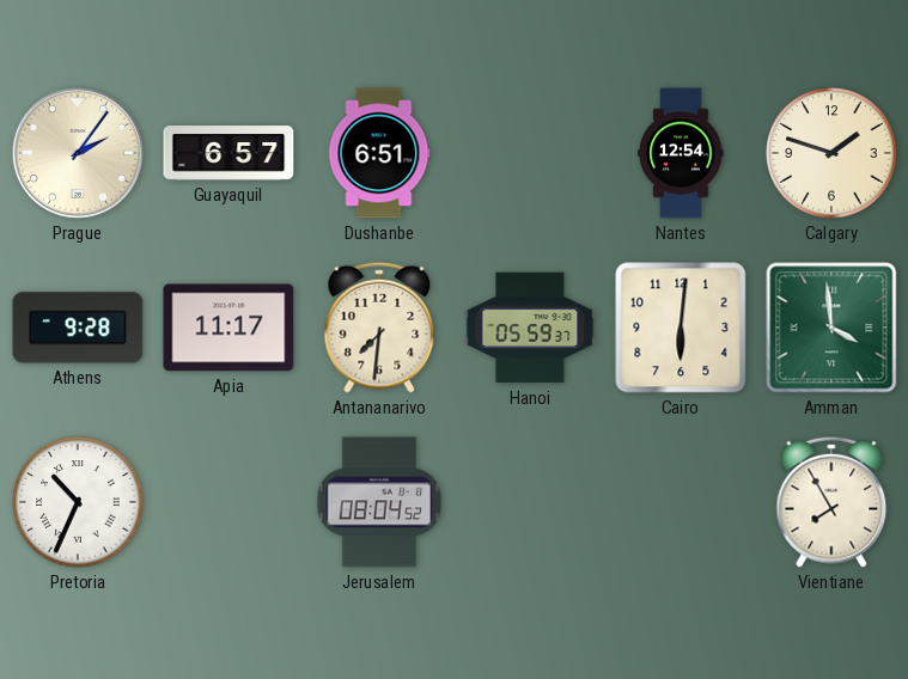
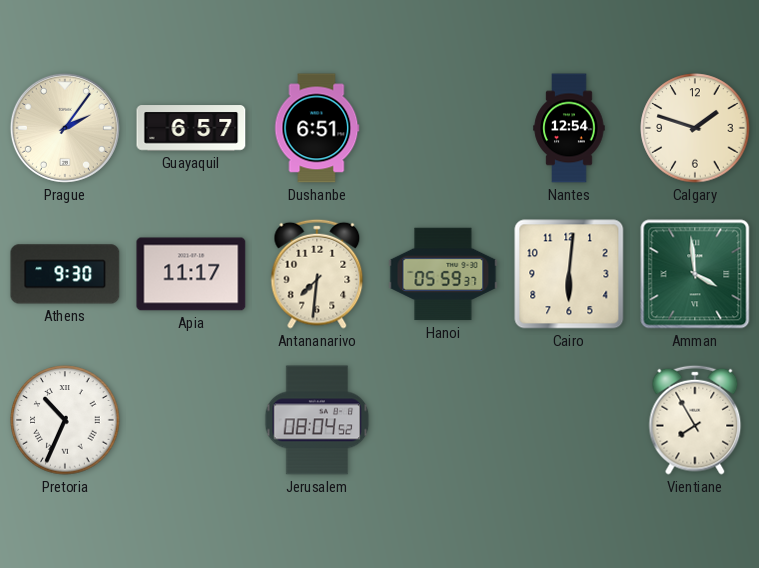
Athens: 9:28 -> 9:30 (65, 274)
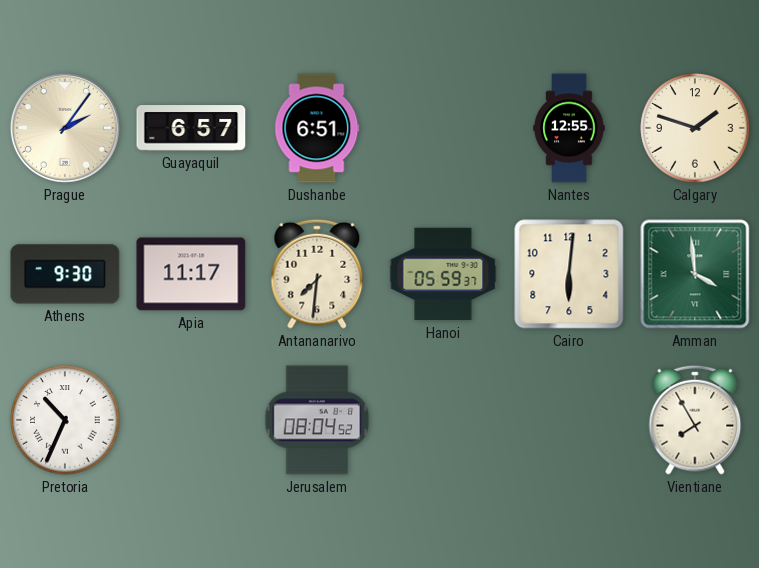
Nantes: 12:54 -> 12:55 (569, 128)
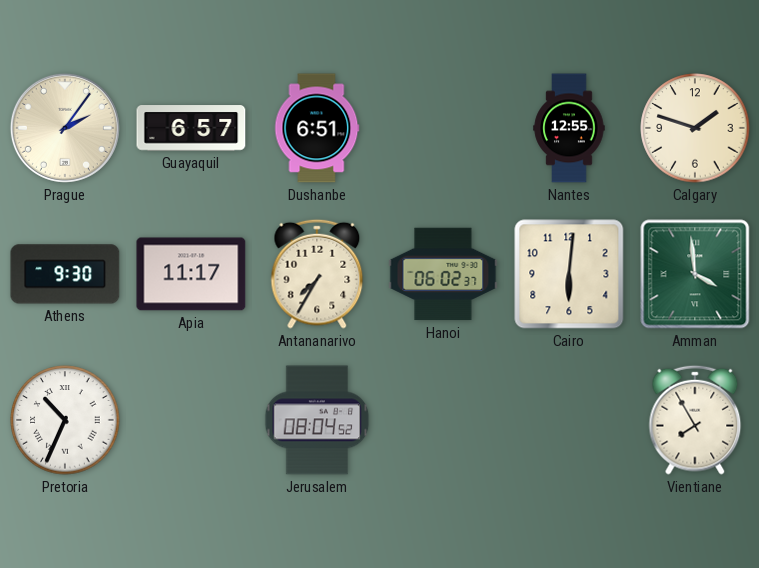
Antananarivo: 7:31 -> 7:35 (317, 274)
Hanoi: 05:59 -> 06:02 (443, 274)
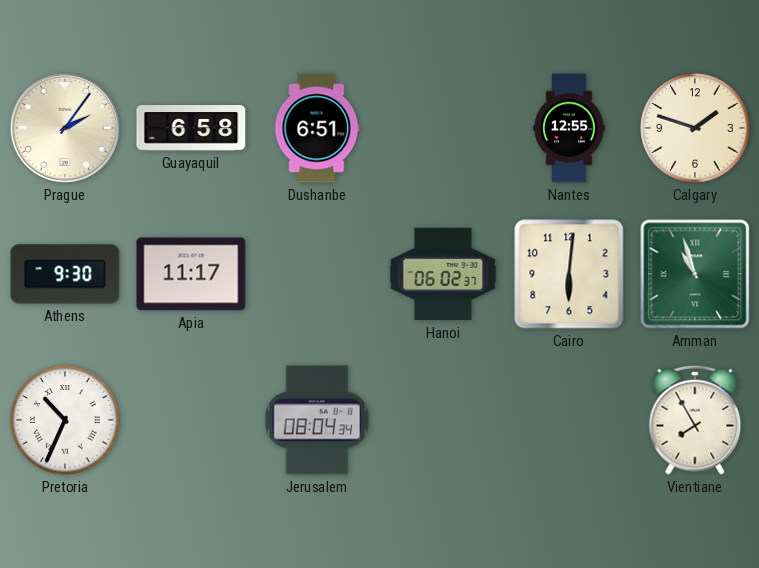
Guayaquil: 6:57 -> 6:58 (191, 128)
Antananarivo: 7:35 -> none (317, 274)
Amman: 3:59 -> 10:57 (695, 274)
Jerusalem: 08:04:52 -> 08:04:34 (317, 420)
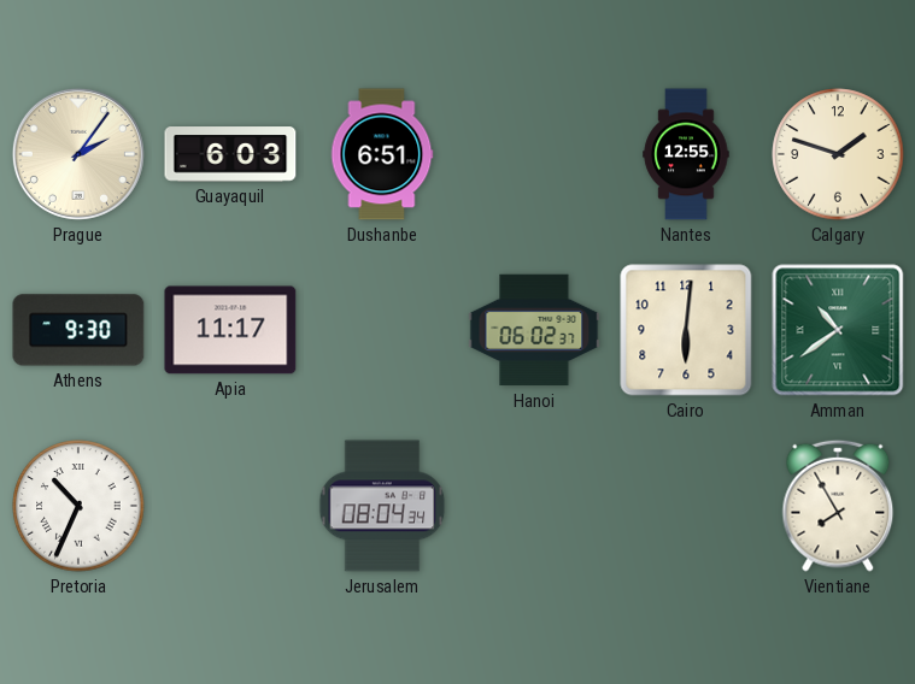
Guayaquil: 6:58 -> 6:03 (230, 154)
Amman: 10:57 -> 10:39 (838, 330)
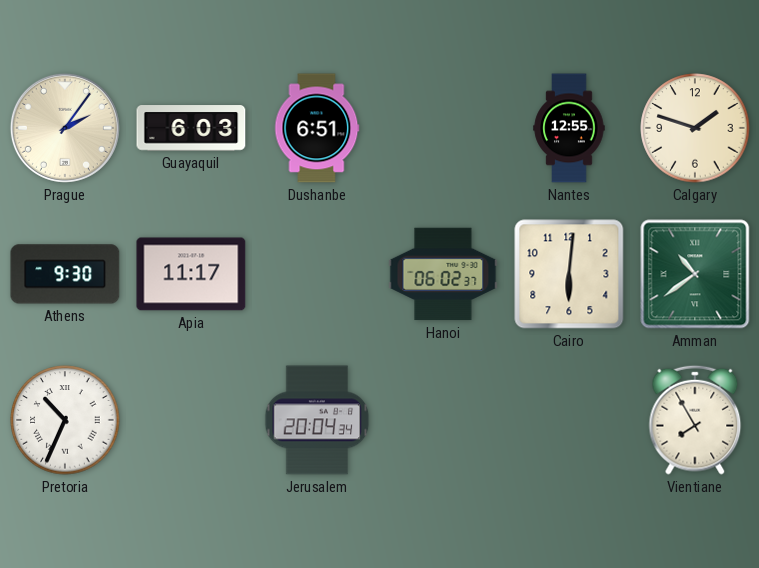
Jerusalem: 08:04 -> 20:04 (317, 420)
